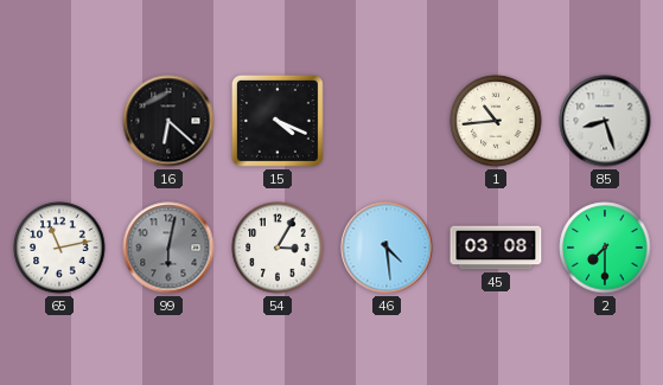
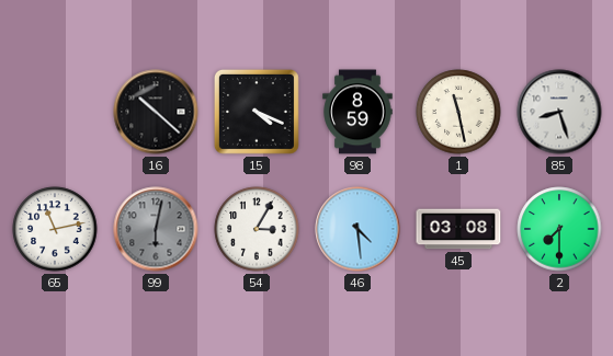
16: 6:22 -> 10:22 (156, 112)
98: none -> 8:59 (357, 112)
1: 10:44 -> 11:28 (458, 112)
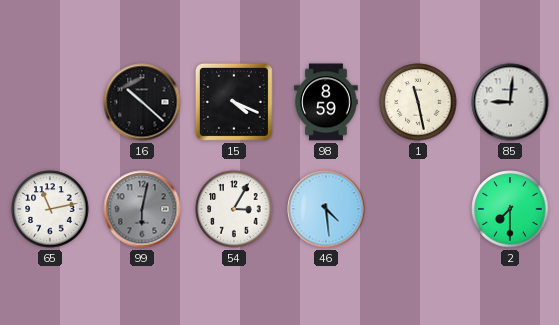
85: 8:27 -> 9:01 (510, 102)
45: 03:08 -> none (458, 229)
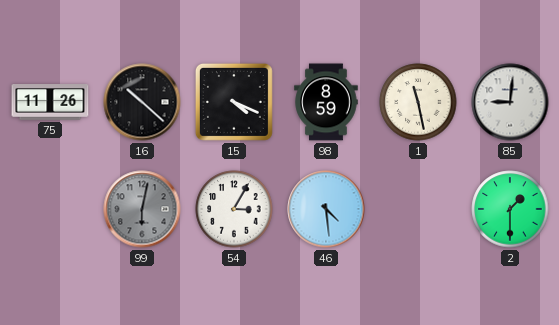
75: none -> 11:26 (50, 103)
65: 11:13 -> none (50, 209)
2: 7:30 -> 1:30 (510, 209)
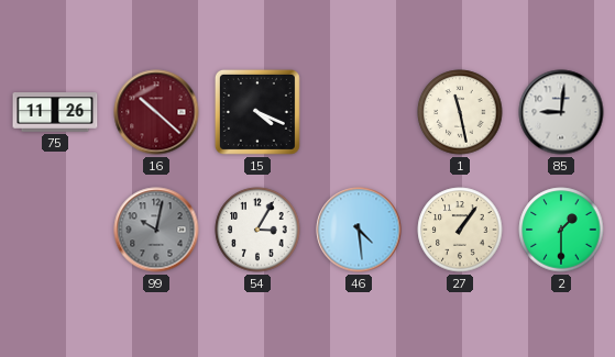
16 dial: black -> burgundy (156, 112)
98: 8:59 -> none (326, 102)
99: 6:02 -> 10:02 (156, 230)
27: none -> 1:06 (460, 230)
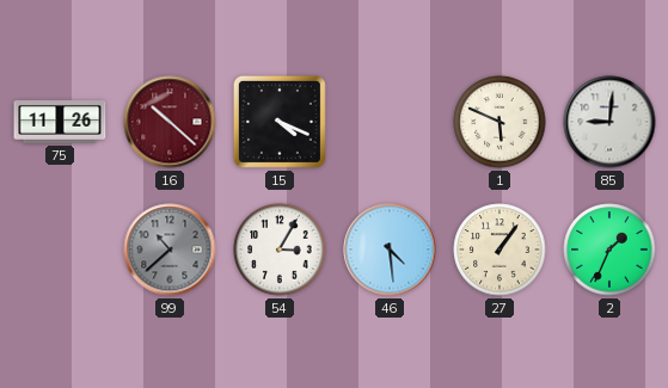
1: 11:28 -> 5:49 (500, 122)
99: 10:02 -> 10:38 (170, 250)
2: 1:30 -> 1:34 (609, 250)
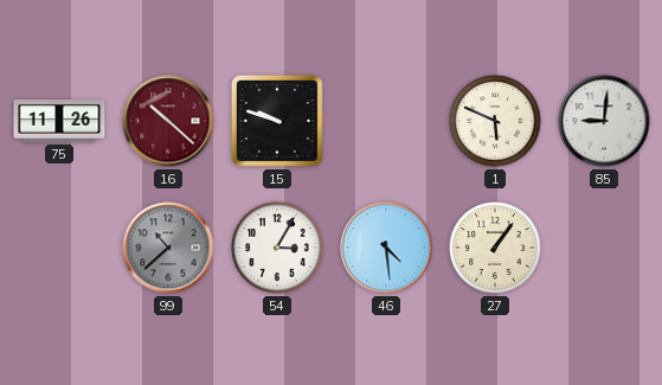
15: 4:19 -> 9:48 (277, 121)
2: 1:34 -> none (609, 250)
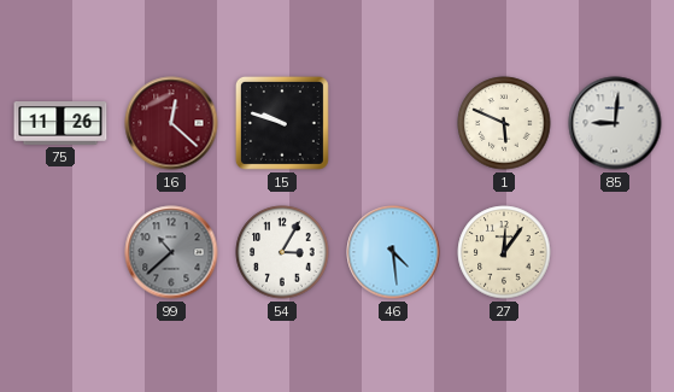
16: 10:22 -> 12:22 (171, 123)
27: 1:06 -> 12:06 (504, 252)
